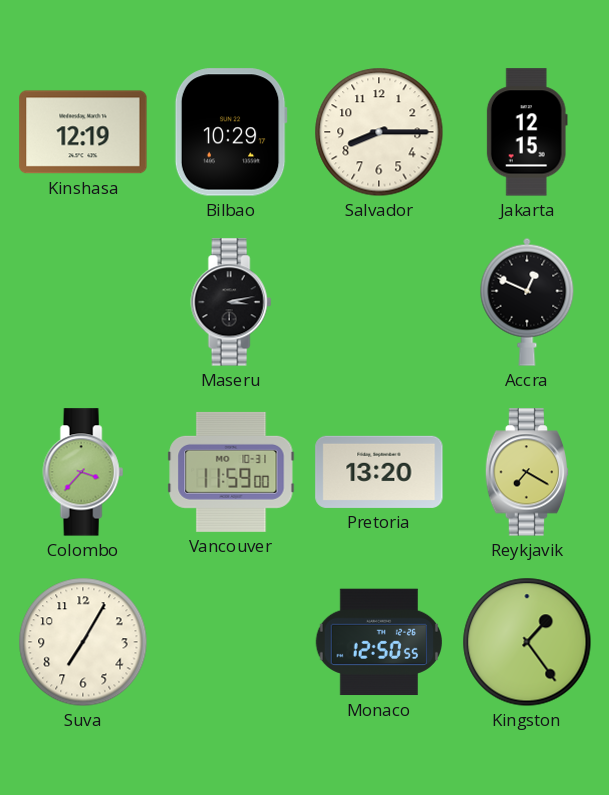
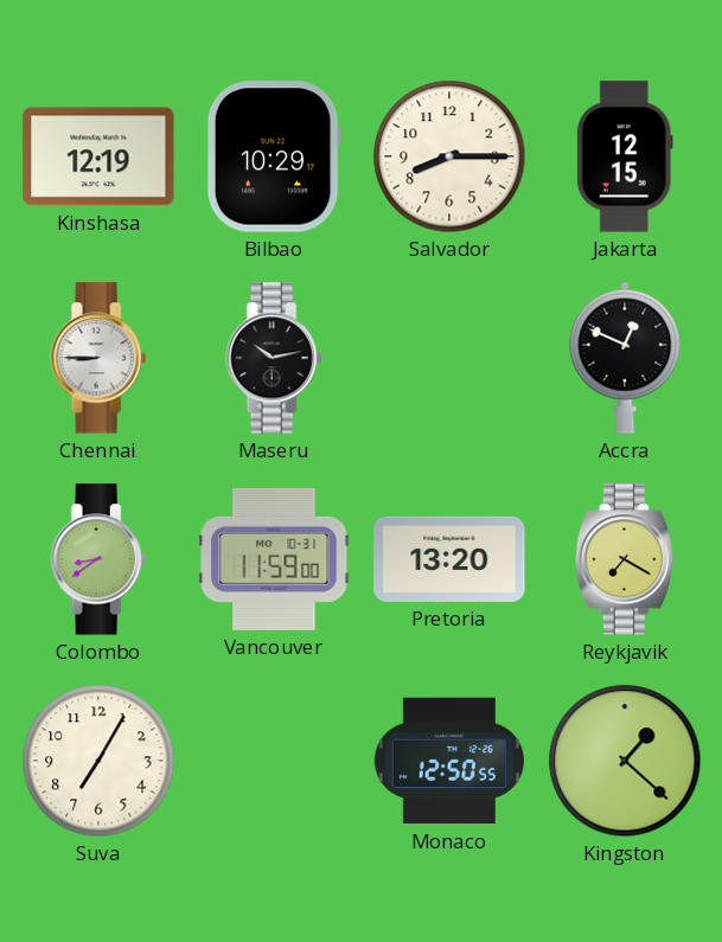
Chennai: none -> 8:45 (98, 358)
Maseru: 3:13 -> 10:13 (274, 358)
Colombo: 3:37 -> 8:39 (98, 559)
Kingston: 1:24 -> 1:22 (625, 761)
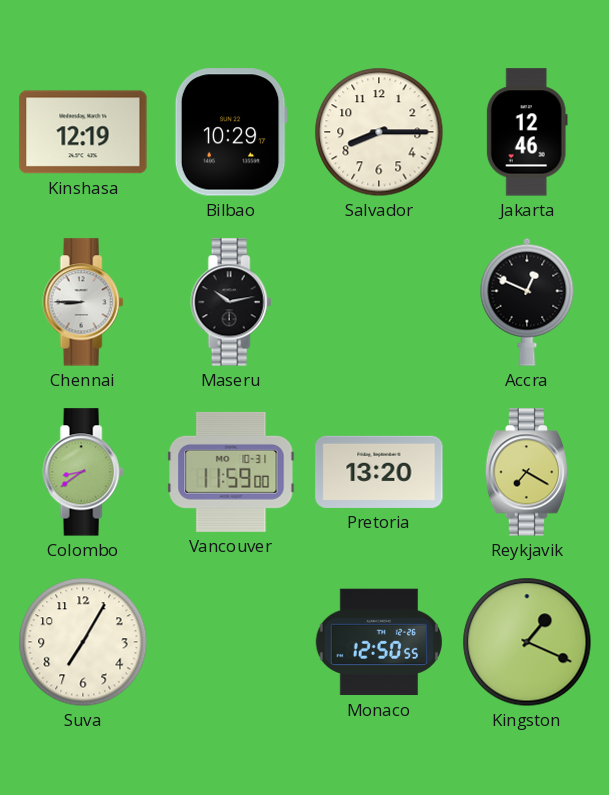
Jakarta: 12:15 -> 12:46 (527, 132)
Kingston: 1:22 -> 1:19 (527, 642)
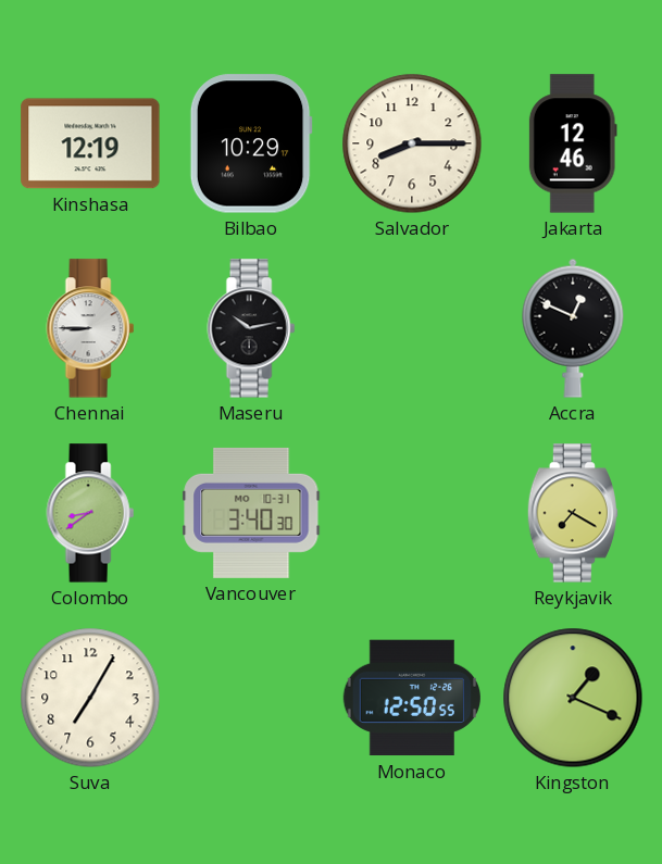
Vancouver: 11:59 -> 3:40 (251, 513)
Pretoria: 13:20 -> none (379, 472)
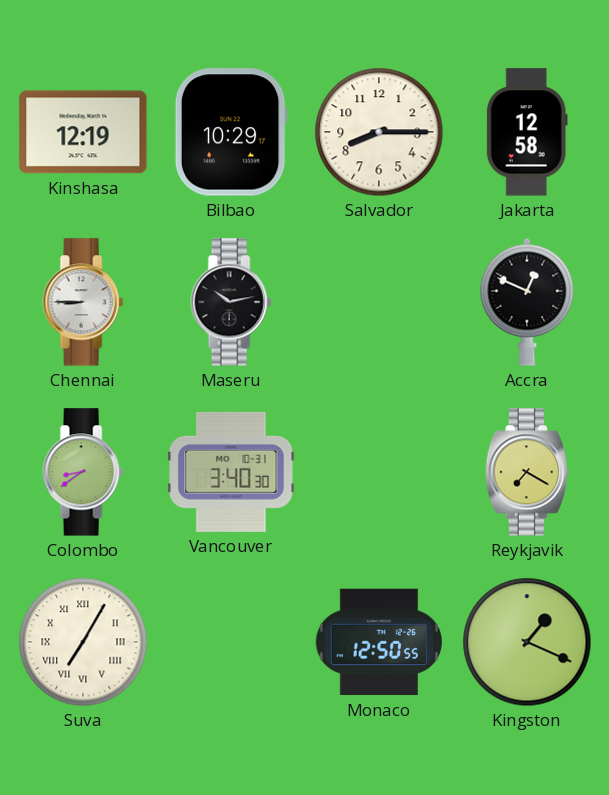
Jakarta: 12:46 -> 12:58 (527, 132)
Suva numerals: Arabic -> Roman (83, 642)
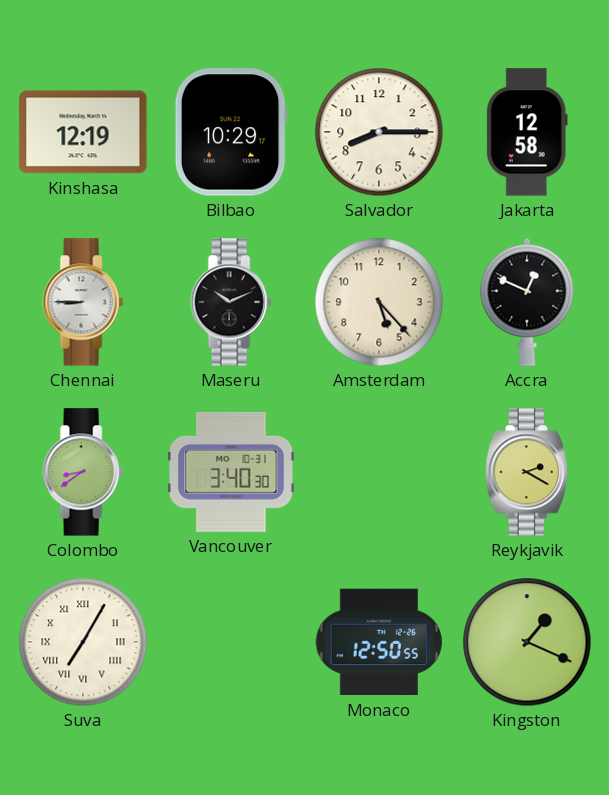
Maseru: 10:13 -> 10:11 (231, 302)
Amsterdam: none -> 5:23 (379, 302)
Reykjavik: 7:20 -> 2:20 (527, 472)
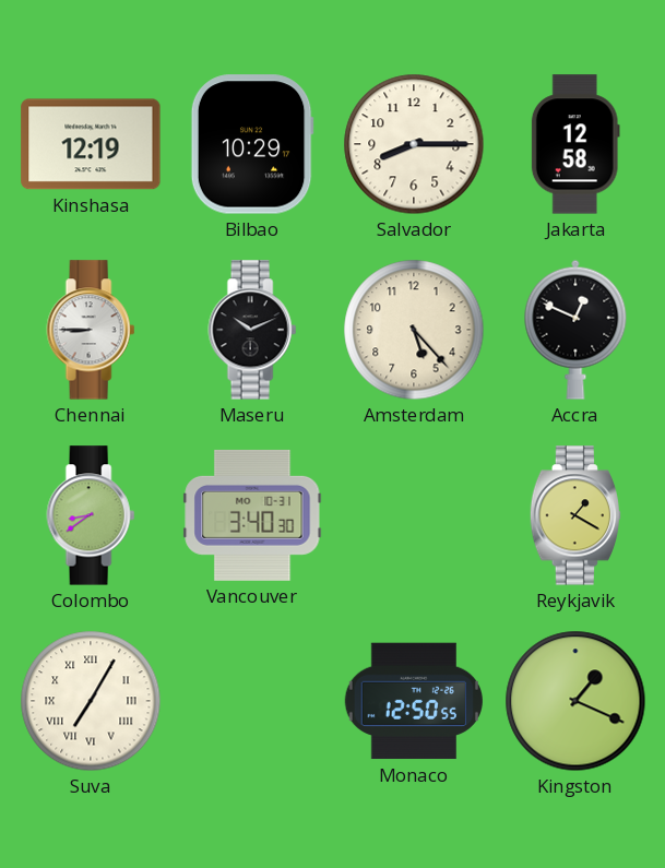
Reykjavik: 2:20 -> 1:20 (575, 515)
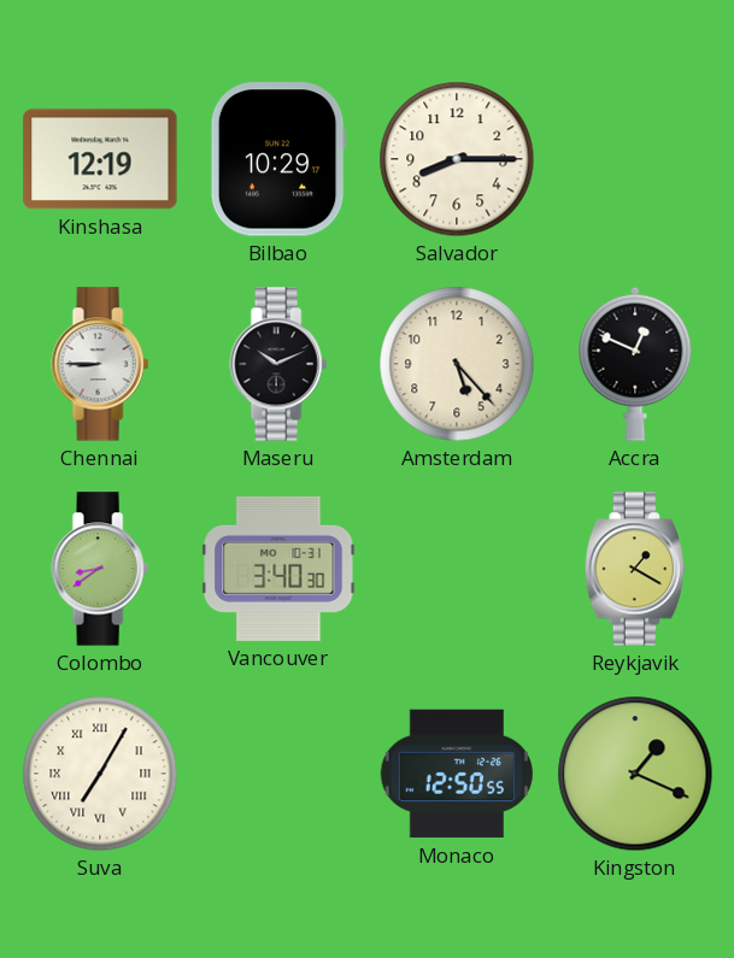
Jakarta: 12:58 -> none (575, 144)
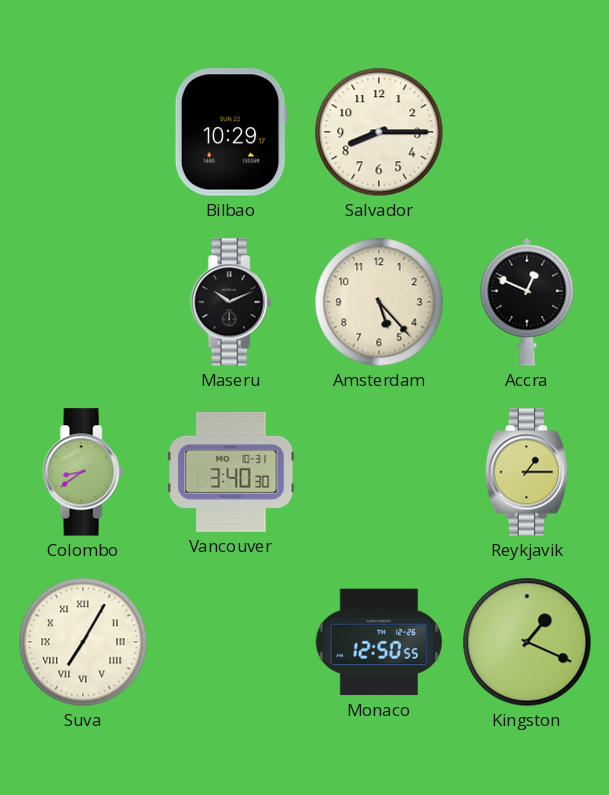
Kinshasa: 12:19 -> none (100, 159)
Chennai: 8:45 -> none (100, 364)
Reykjavik: 1:20 -> 1:15 (527, 472)
